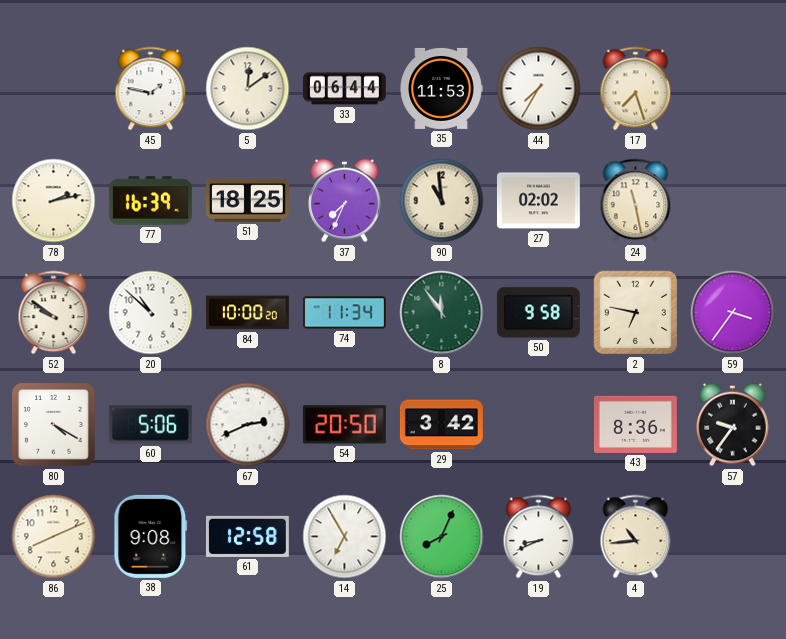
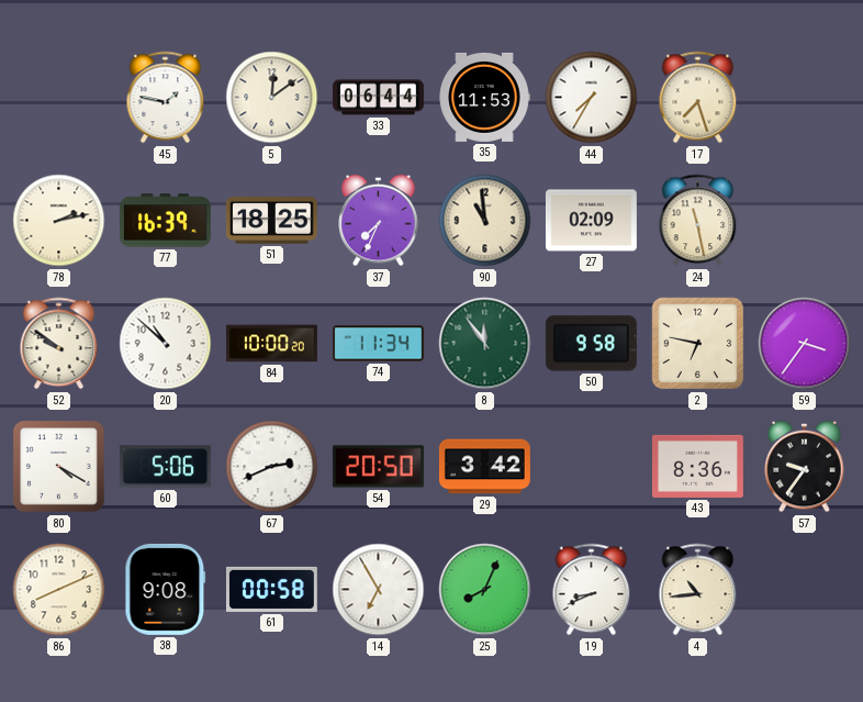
27: 02:02 -> 02:09 (591, 221)
61: 12:58 -> 00:58 (271, 589)
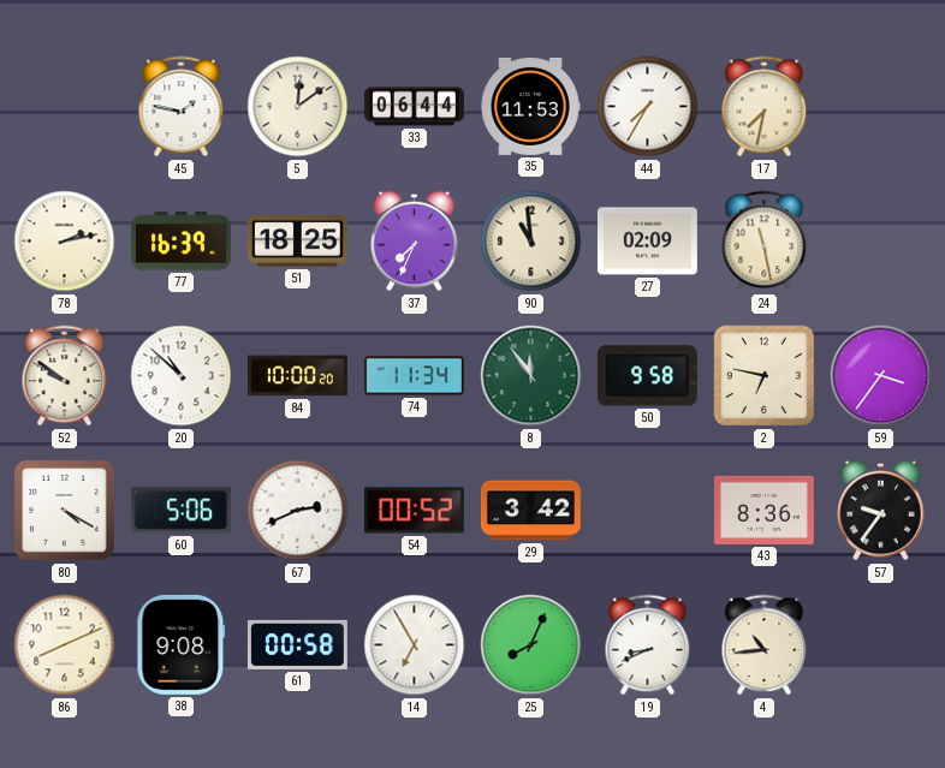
17: 7:27 -> 7:32 (765, 107)
54: 20:50 -> 00:52 (414, 511)
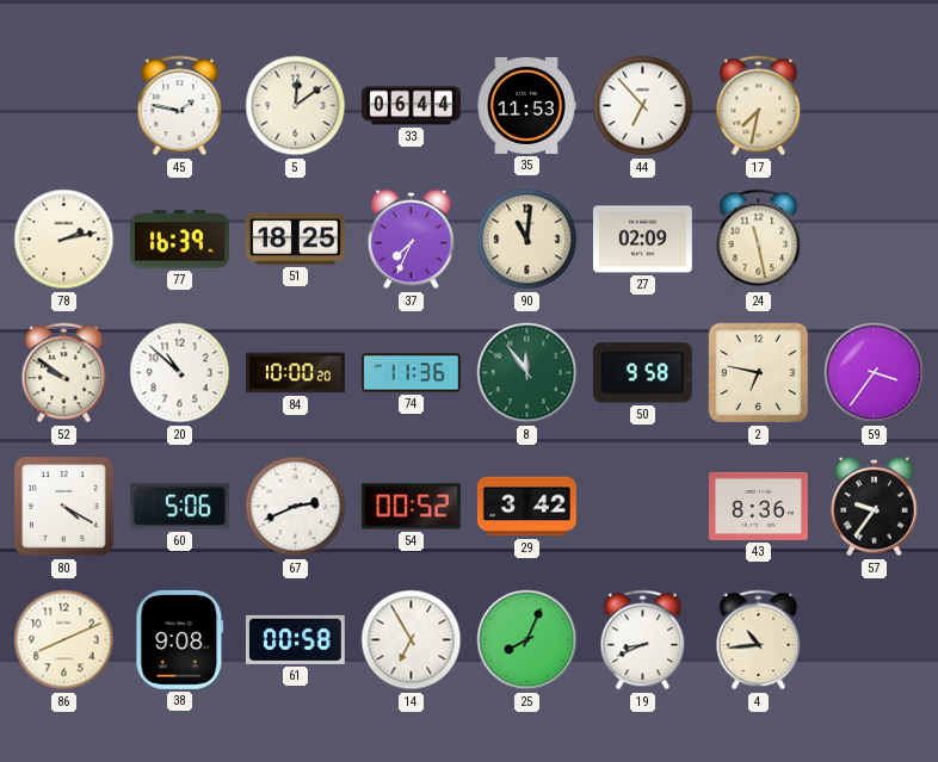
44: 7:35 -> 6:53 (643, 106)
90: 10:59 -> 11:01 (527, 240)
74: 11:34 -> 11:36 (411, 373)
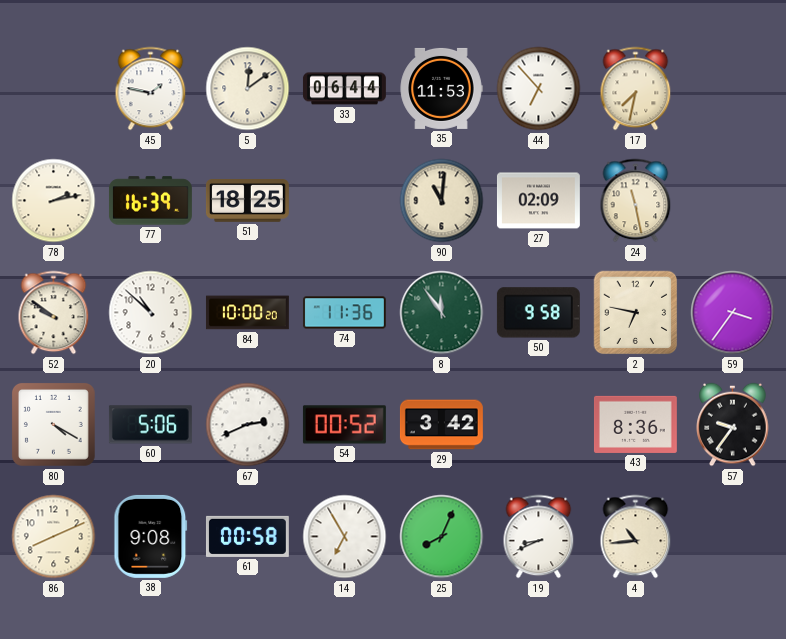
37: 7:34 -> none (412, 240)
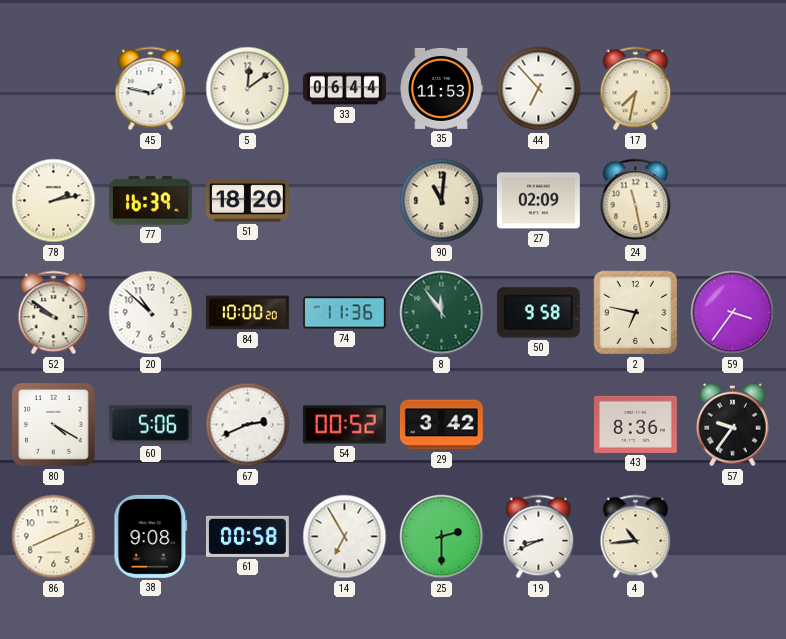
51: 18:25 -> 18:20 (247, 201)
25: 8:04 -> 2:30 (442, 537)
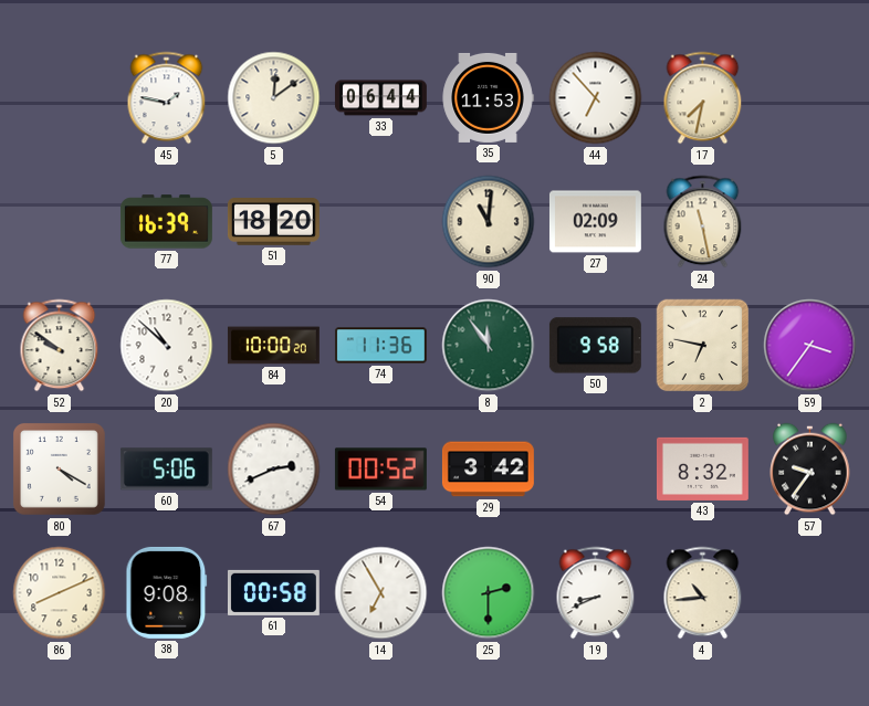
78: 2:13 -> none (54, 201)
43: 8:36 -> 8:32 (702, 468)
